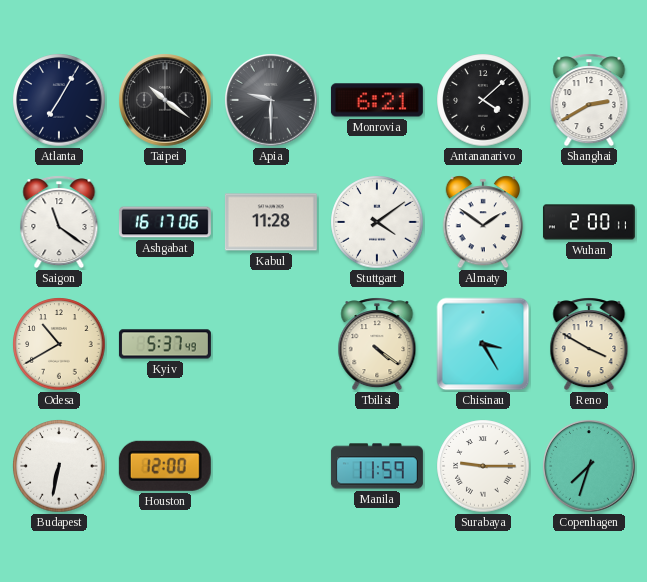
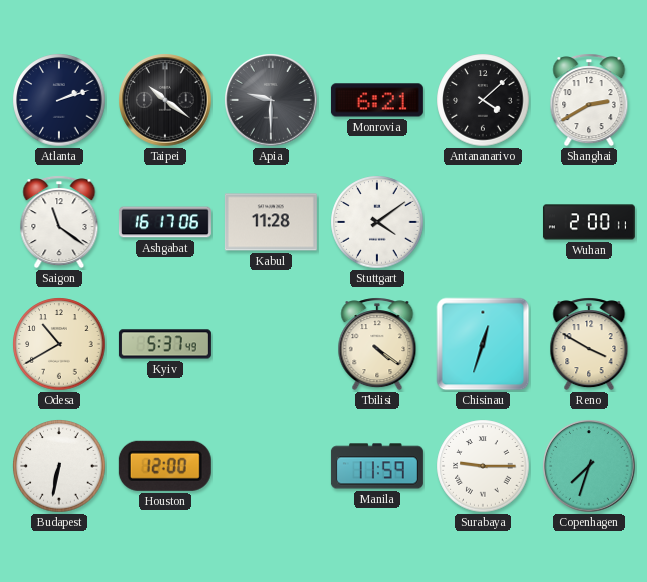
Atlanta: 7:05 -> 2:12 (59, 100)
Almaty: 1:51 -> none (482, 222)
Chisinau: 3:25 -> 12:33 (483, 344)
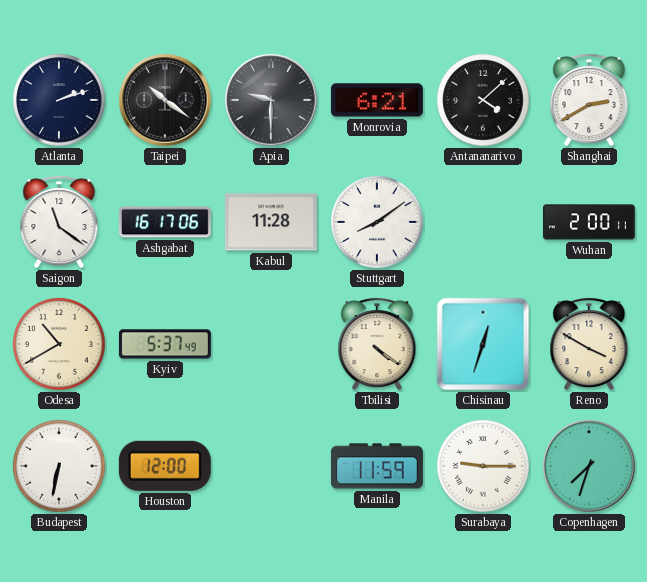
Stuttgart: 4:09 -> 8:09 (377, 222)
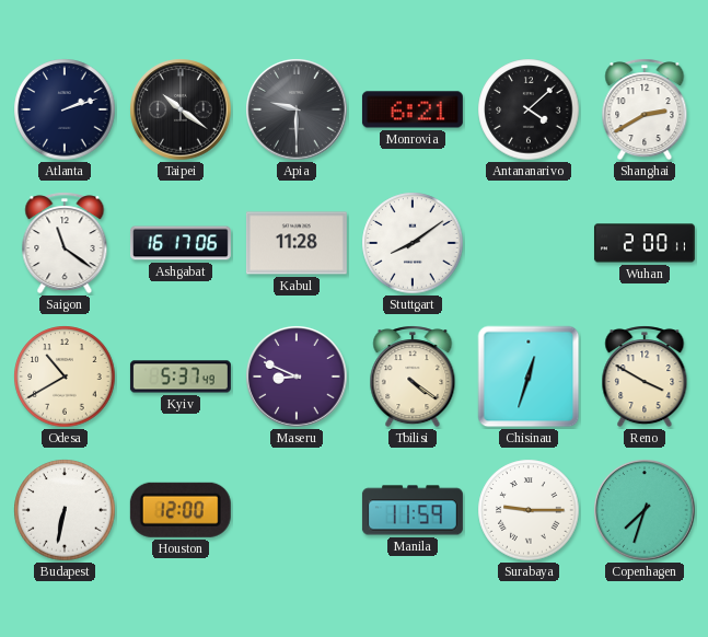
Maseru: none -> 8:49 (297, 377)
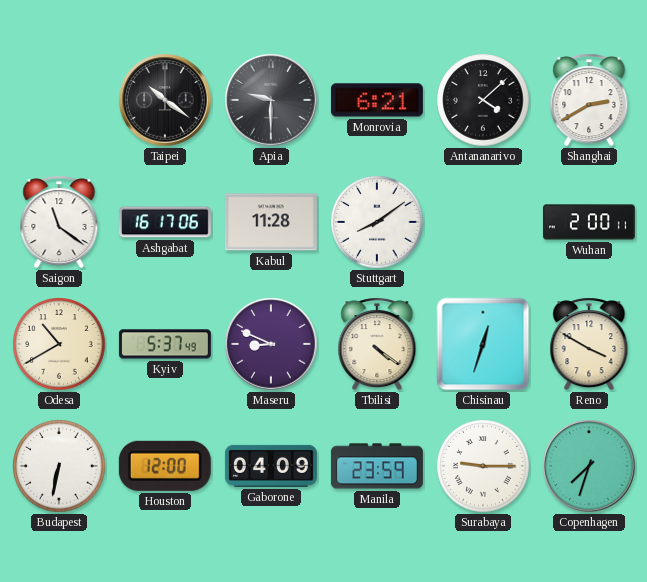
Atlanta: 2:12 -> none (65, 109)
Gaborone: none -> 04:09 (271, 466)
Manila: 11:59 -> 23:59 (377, 466)
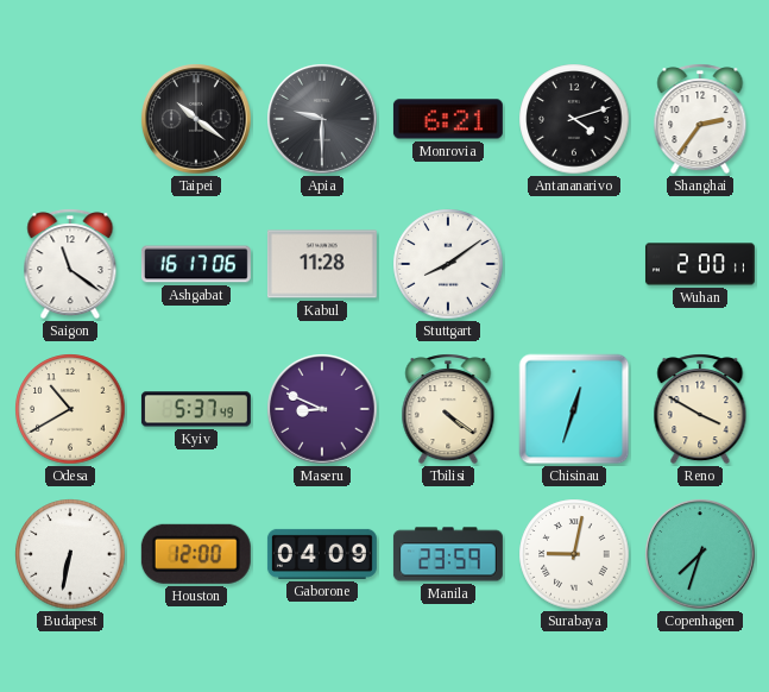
Antananarivo: 4:08 -> 4:12 (574, 119)
Shanghai: 2:40 -> 2:36 (700, 119)
Surabaya: 9:15 -> 9:02 (574, 554)
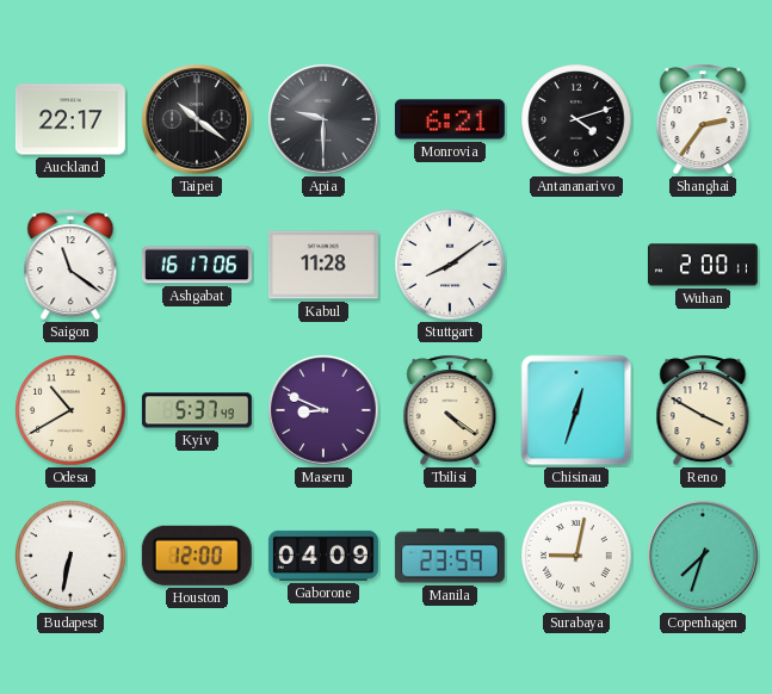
Auckland: none -> 22:17 (70, 119)
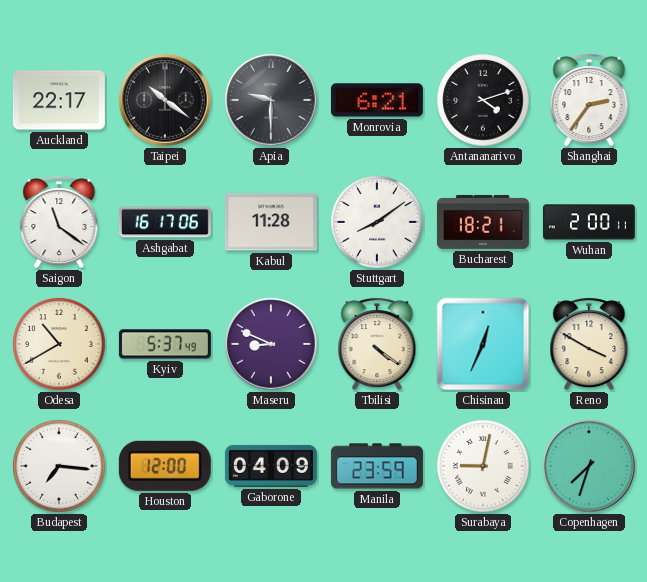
Bucharest: none -> 18:21 (483, 222)
Chisinau: 12:33 -> 12:34 (483, 344)
Budapest: 6:32 -> 7:16 (59, 466)
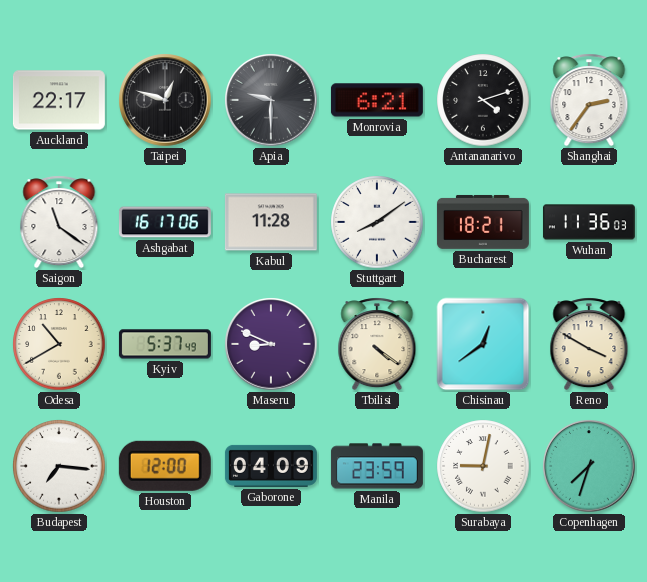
Taipei: 10:21 -> 12:48 (165, 100)
Wuhan: 2:00 -> 11:36 (589, 222)
Chisinau: 12:34 -> 12:39 (483, 344)
